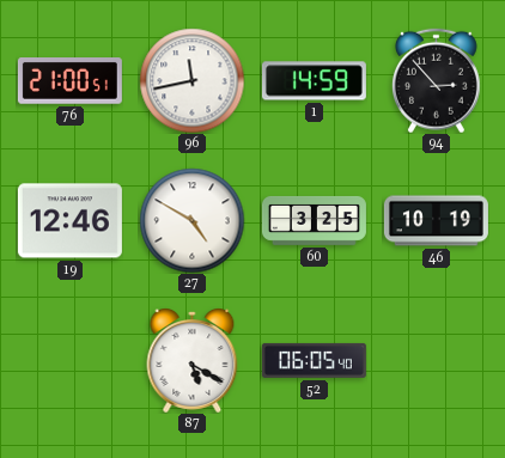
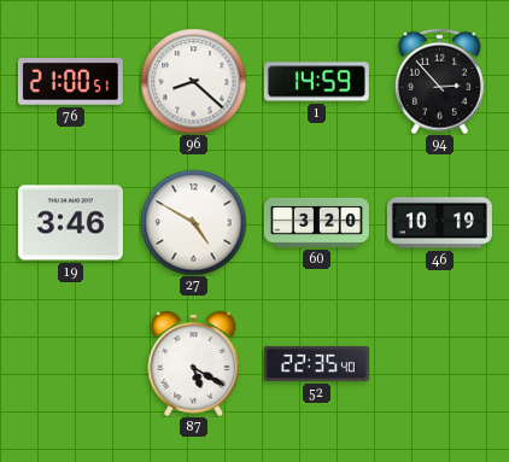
96: 11:43 -> 8:22 (193, 81)
19: 12:46 -> 3:46 (70, 223)
60: 3:25 -> 3:20 (316, 222)
52: 06:05 -> 22:35 (316, 363)
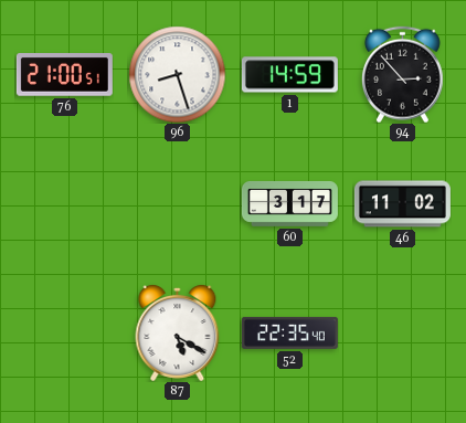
96: 8:22 -> 8:27 (177, 74)
19: 3:46 -> none (70, 223)
27: 4:50 -> none (193, 222)
60: 3:20 -> 3:17 (289, 203)
46: 10:19 -> 11:02 (402, 204)
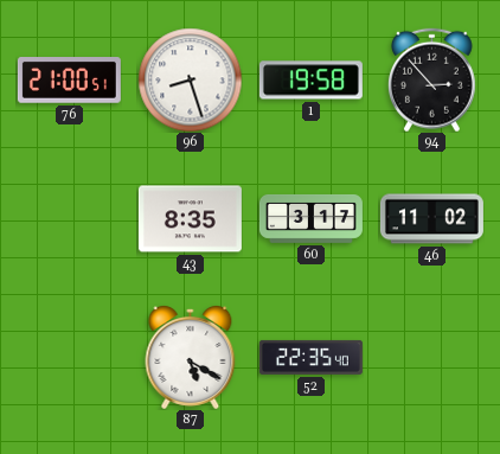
1: 14:59 -> 19:58 (310, 81)
43: none -> 8:35 (190, 219)
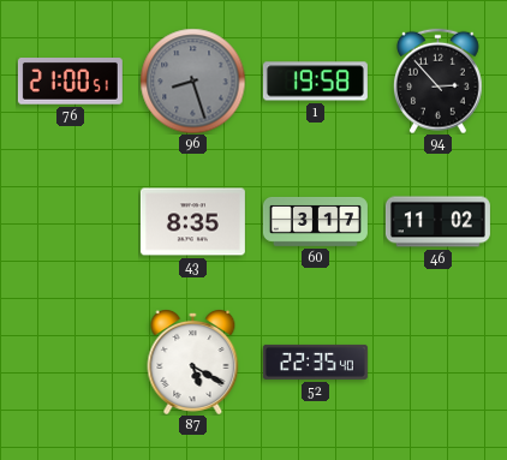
96 dial: white -> grey (192, 80)
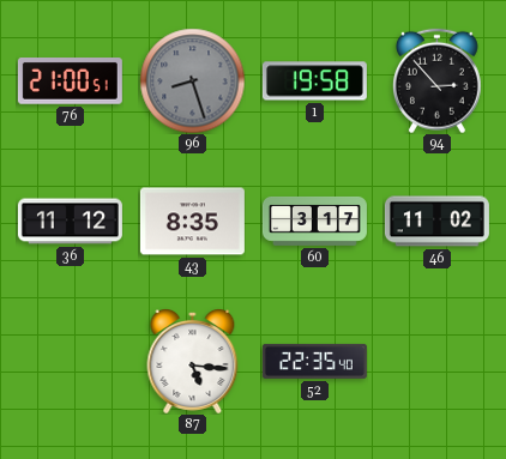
36: none -> 11:12 (70, 222)
87: 5:20 -> 5:16 (193, 362)
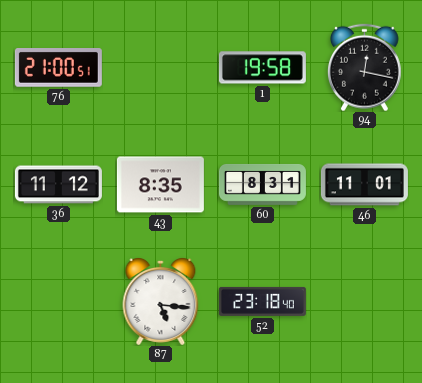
96: 8:27 -> none (192, 80)
94: 2:53 -> 12:17 (364, 67)
60: 3:17 -> 8:31 (262, 184)
46: 11:02 -> 11:01 (364, 185)
52: 22:35 -> 23:18 (262, 301)
